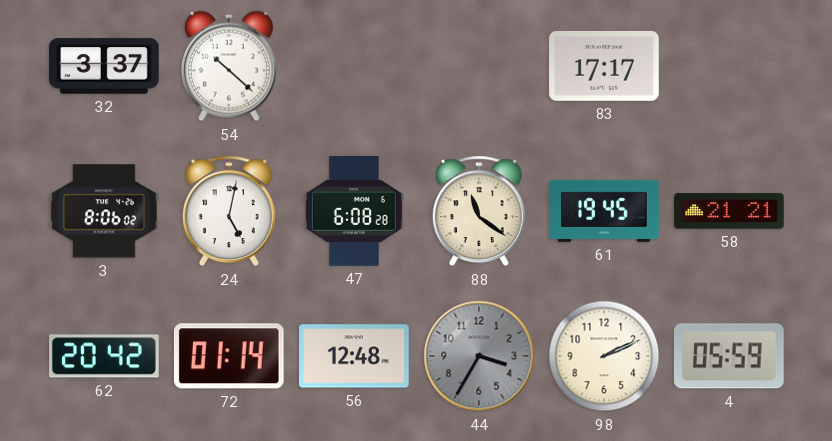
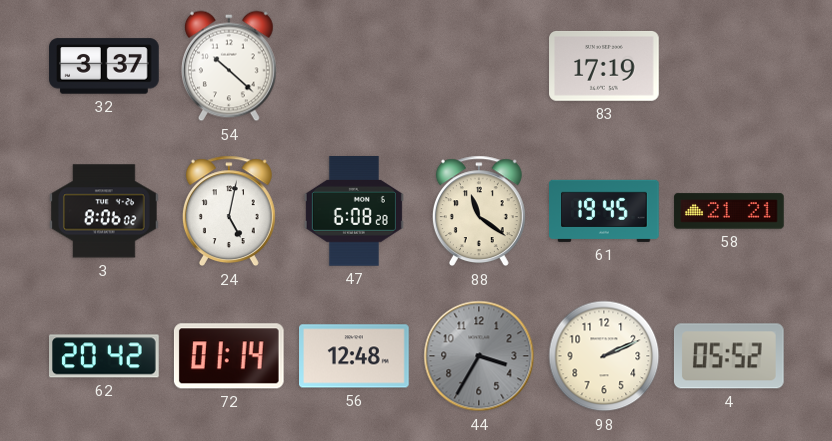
83: 17:17 -> 17:19 (604, 66)
4: 05:59 -> 05:52 (729, 356)
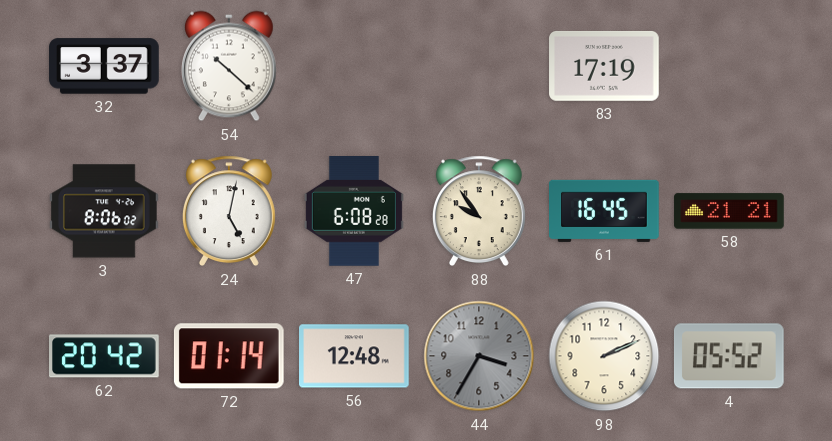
88: 11:21 -> 9:54 (479, 211)
61: 19:45 -> 16:45 (605, 211)
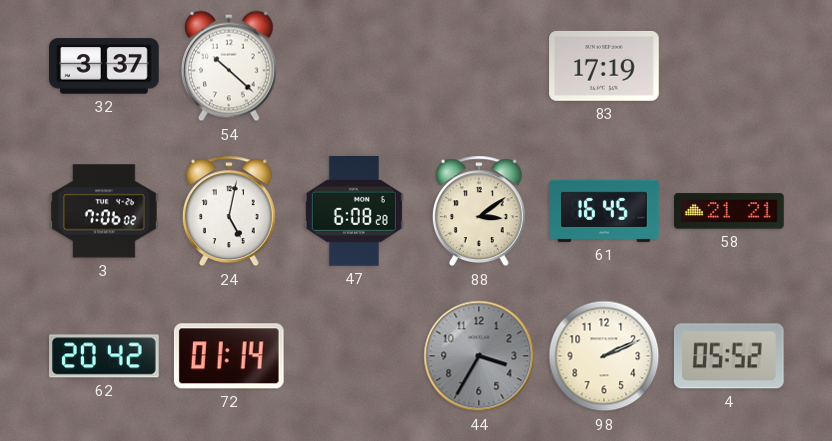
3: 8:06 -> 7:06 (105, 211)
88: 9:54 -> 3:09 (479, 211)
56: 12:48 -> none (355, 356)
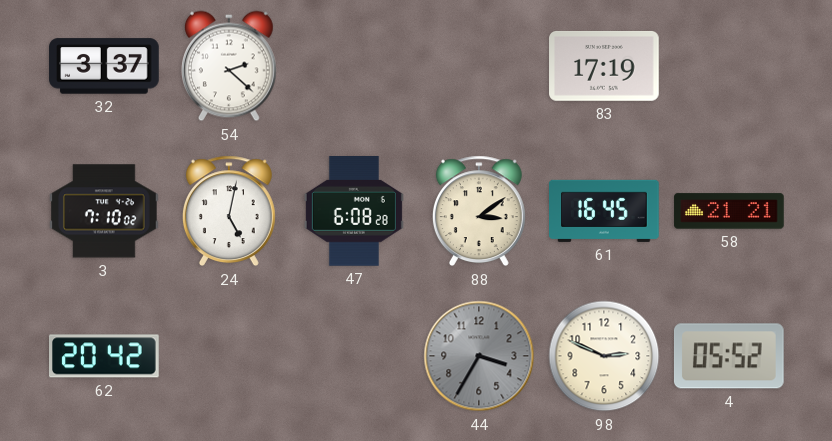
54: 10:22 -> 2:22 (229, 66)
3: 7:06 -> 7:10 (105, 211)
72: 01:14 -> none (229, 356)
98: 2:11 -> 2:49 (604, 356)
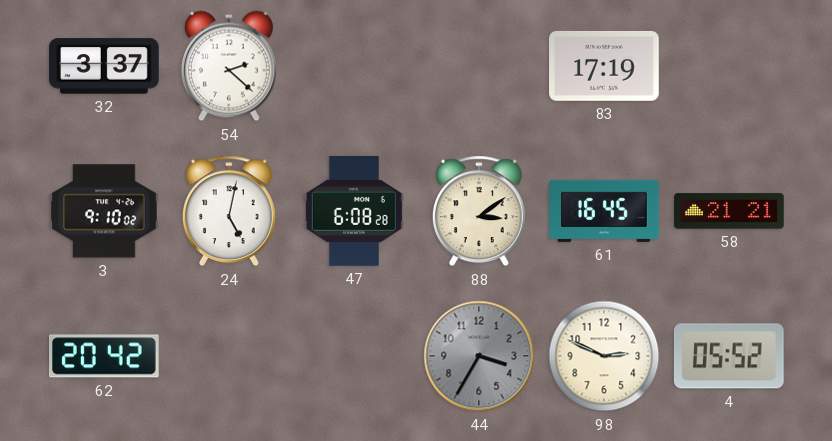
3: 7:10 -> 9:10 (105, 211)
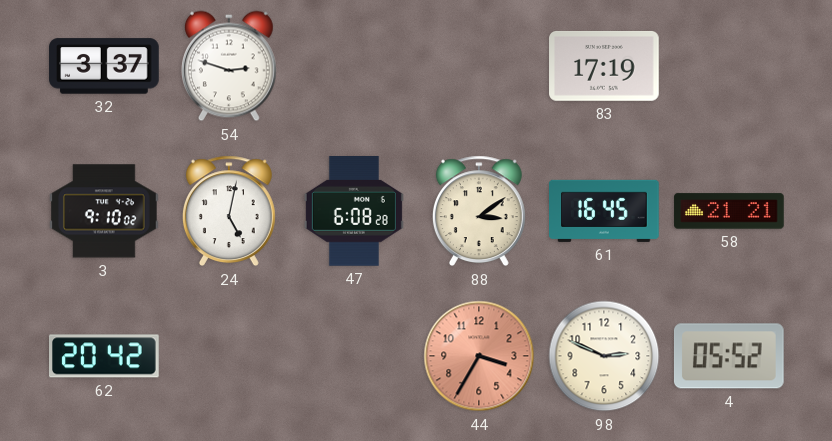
54: 2:22 -> 2:48 (229, 66)
44 dial: grey -> salmon (479, 356)
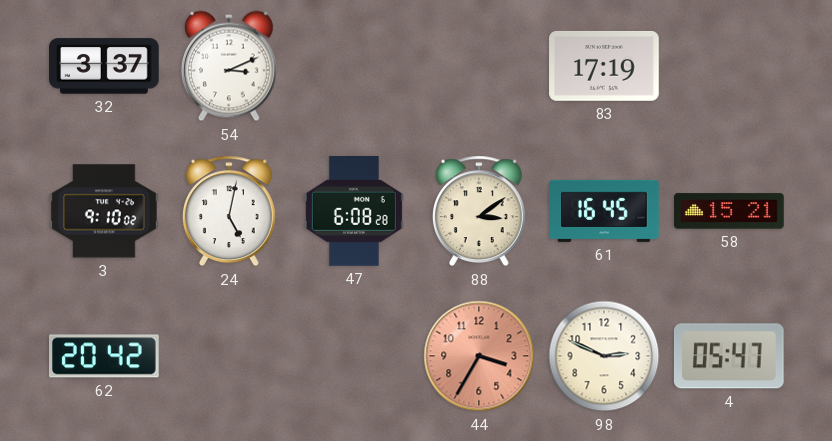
54: 2:48 -> 3:11 (229, 66)
58: 21:21 -> 15:21 (729, 211)
4: 05:52 -> 05:47 (729, 356)
